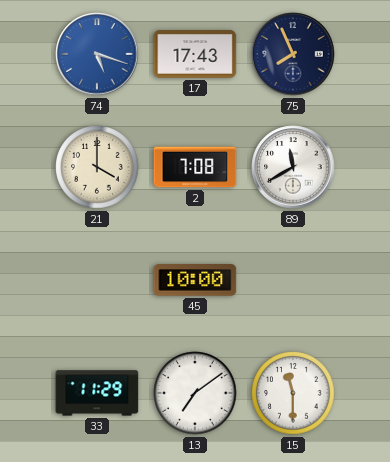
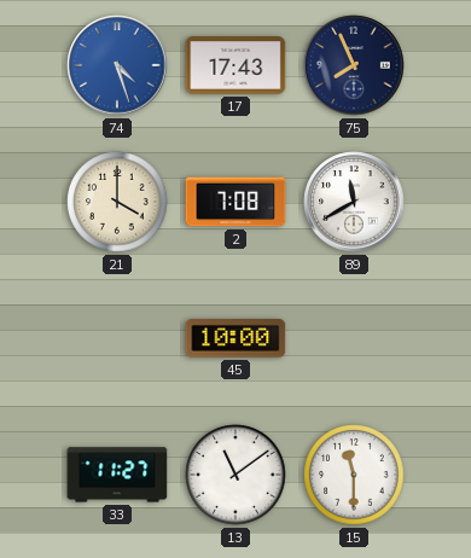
74: 5:18 -> 4:27 (117, 65)
33: 11:29 -> 11:27 (117, 475)
13: 7:09 -> 11:09 (235, 475)
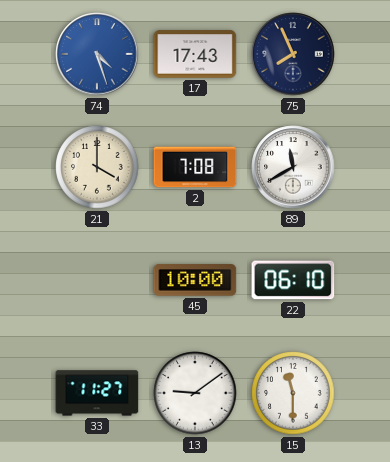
22: none -> 06:10 (293, 280)
13: 11:09 -> 9:09 (195, 393)
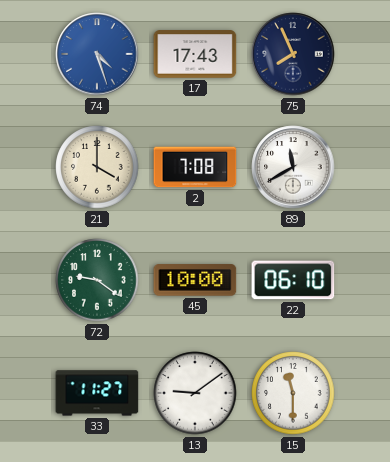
72: none -> 9:21 (97, 280)
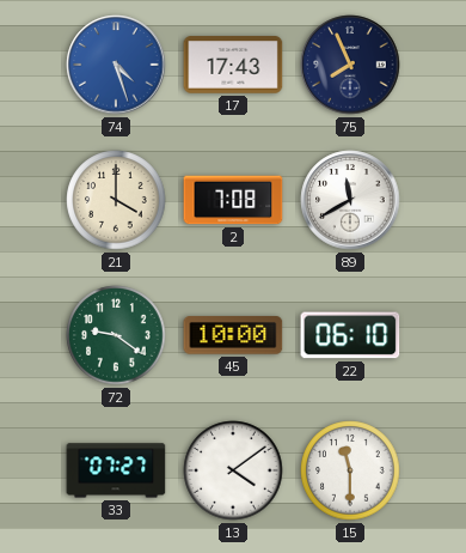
33: 11:27 -> 07:27 (116, 470)
13: 9:09 -> 4:09 (233, 470)
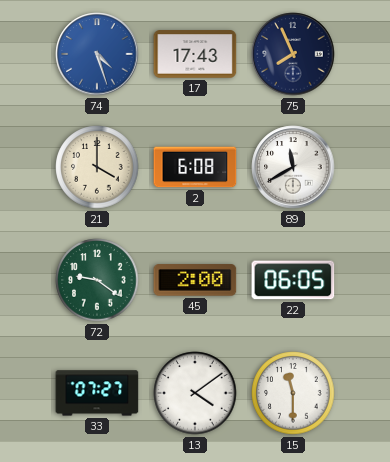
2: 7:08 -> 6:08 (195, 167)
45: 10:00 -> 2:00 (195, 280)
22: 06:10 -> 06:05 (293, 280)
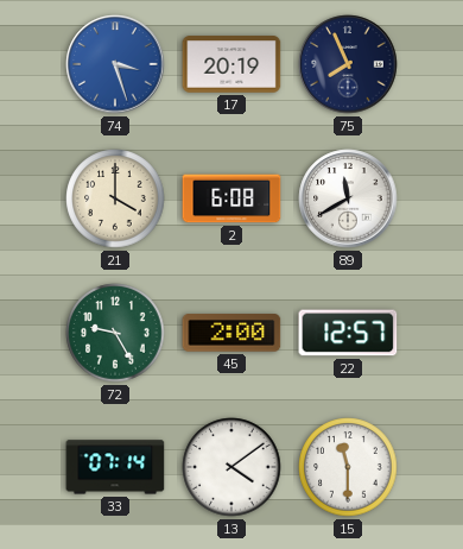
74: 4:27 -> 3:27 (115, 64)
17: 17:43 -> 20:19 (231, 64)
72: 9:21 -> 9:25 (115, 333)
22: 06:05 -> 12:57 (348, 333)
33: 07:27 -> 07:14 (115, 467)
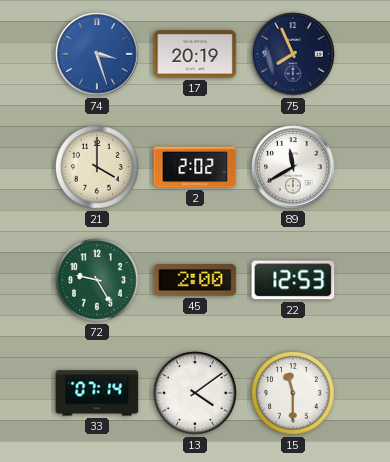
2: 6:08 -> 2:02 (195, 167)
22: 12:57 -> 12:53 (293, 280)
